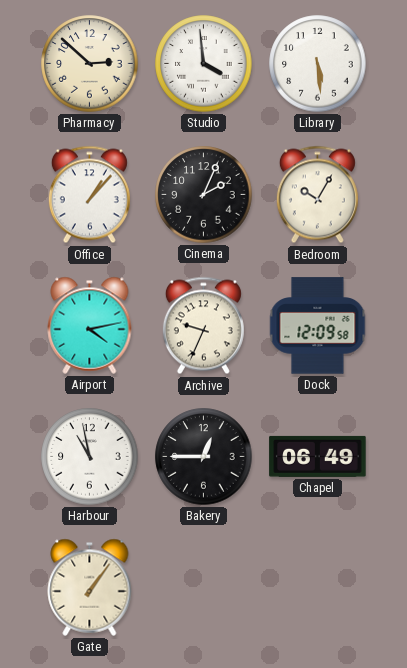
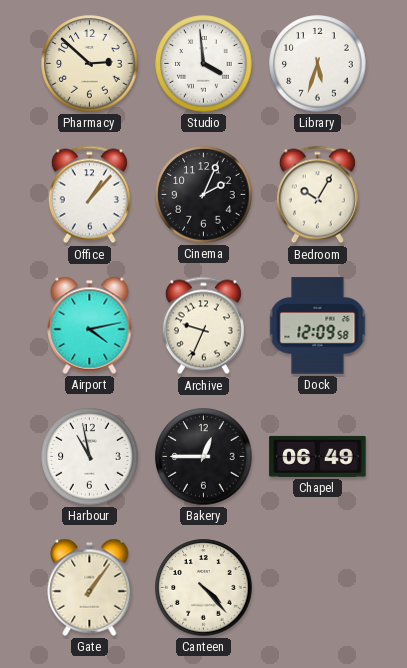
Library: 5:29 -> 5:33 (318, 64)
Canteen: none -> 4:23 (204, 588)
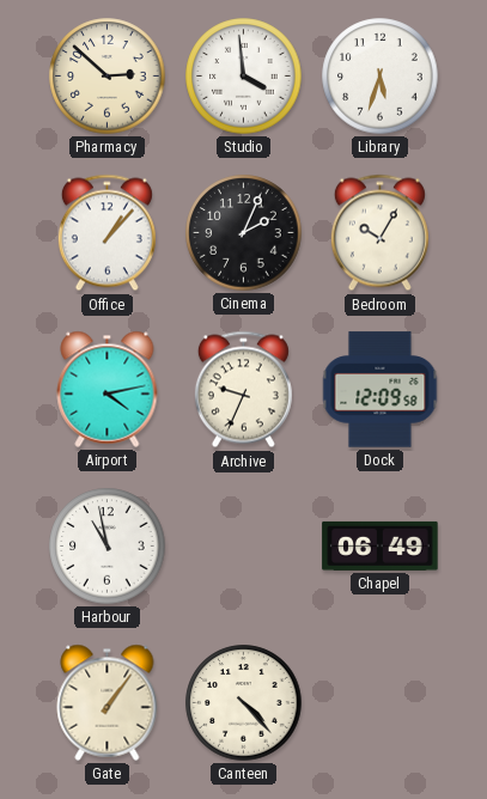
Bakery: 12:45 -> none (204, 457)
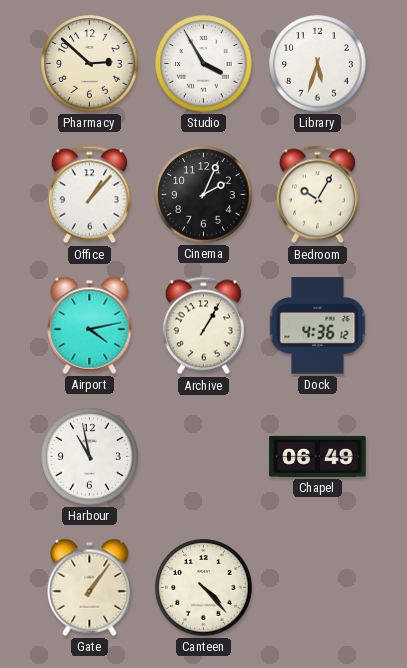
Studio: 3:59 -> 3:55 (204, 64)
Archive: 9:34 -> 1:05 (203, 326)
Dock: 12:09 -> 4:36 (318, 326)
